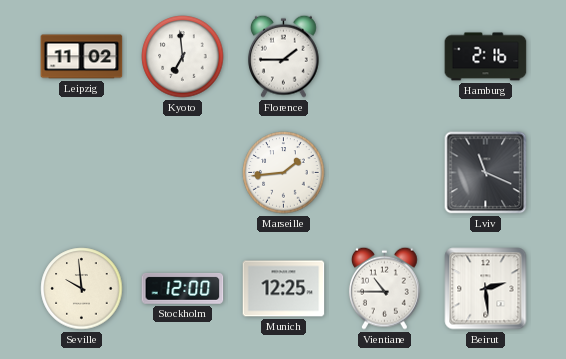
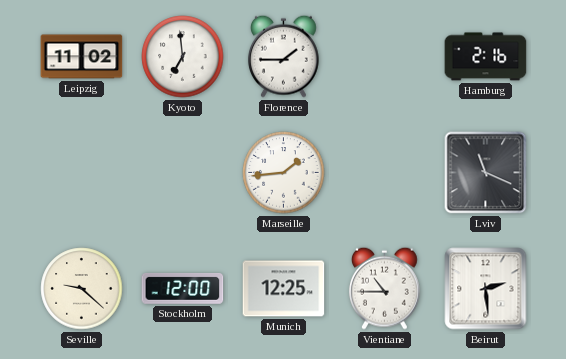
Seville: 9:59 -> 9:22 (82, 289)
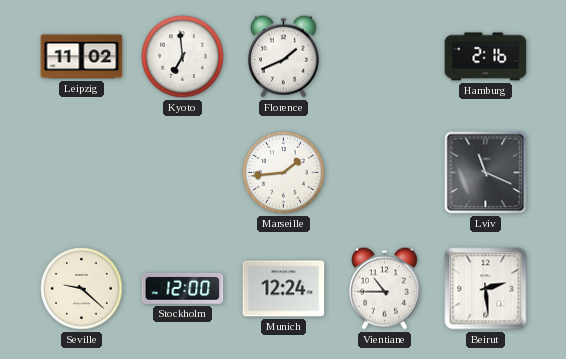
Florence: 1:45 -> 1:41 (284, 56)
Munich: 12:25 -> 12:24 (284, 289)
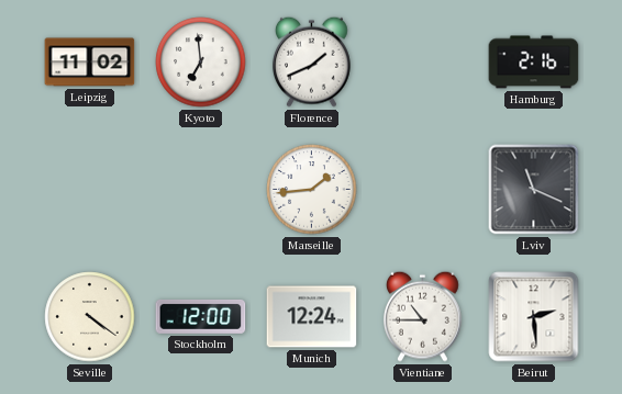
Seville: 9:22 -> 4:21 (90, 317)
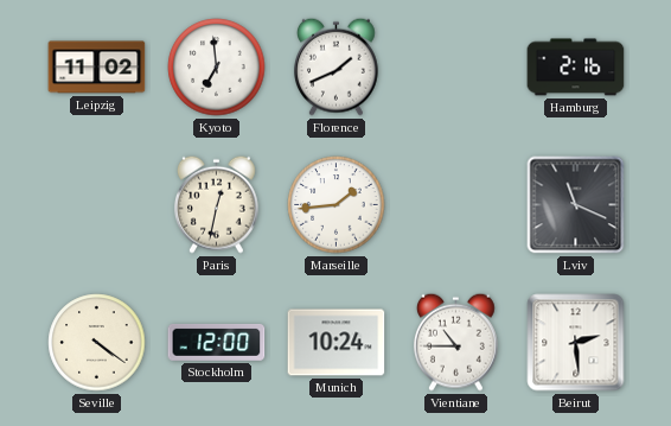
Paris: none -> 12:32 (217, 204)
Munich: 12:24 -> 10:24 (337, 343)
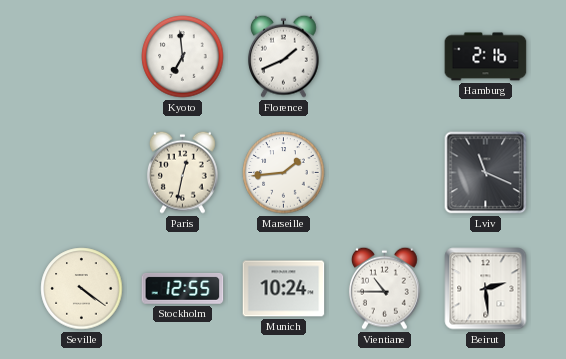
Leipzig: 11:02 -> none (97, 68)
Stockholm: 12:00 -> 12:55 (183, 288)
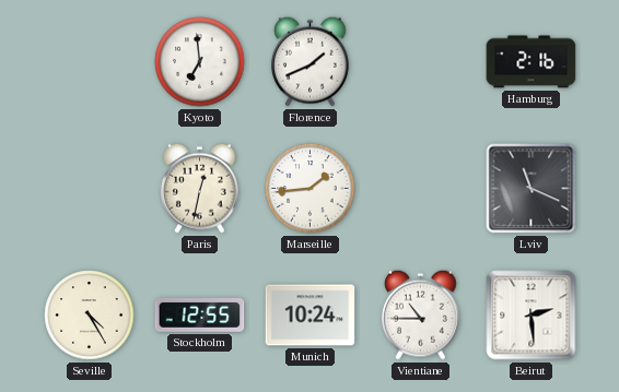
Seville: 4:21 -> 4:25 (90, 316)
